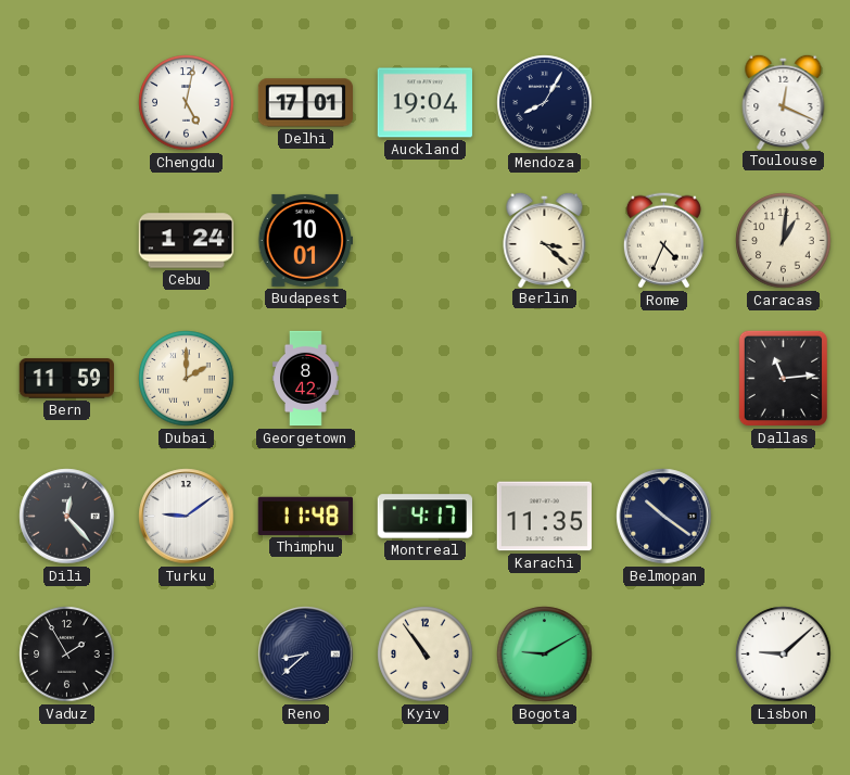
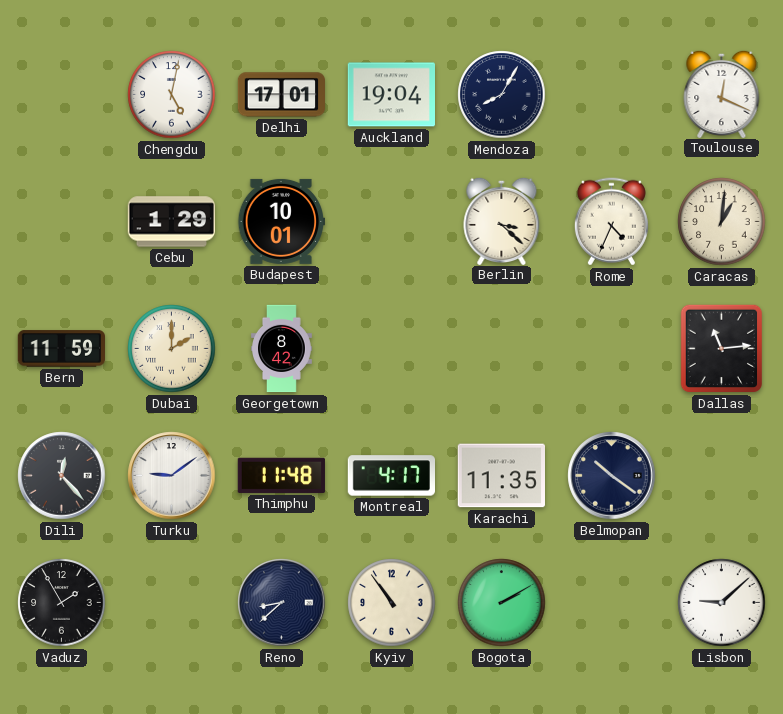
Cebu: 1:24 -> 1:29 (171, 222)
Bogota: 9:10 -> 2:10 (502, 603)
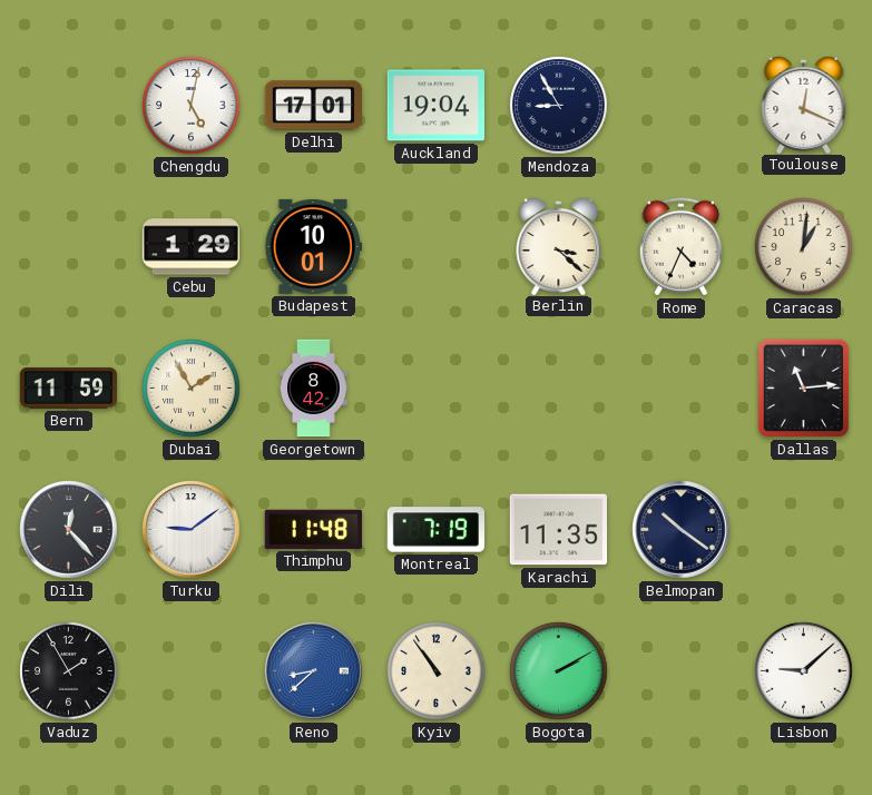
Mendoza: 8:05 -> 8:55 (559, 106)
Dubai: 2:00 -> 1:55 (192, 389)
Montreal: 4:17 -> 7:19 (435, 530)
Reno dial: navy -> blue (314, 671)
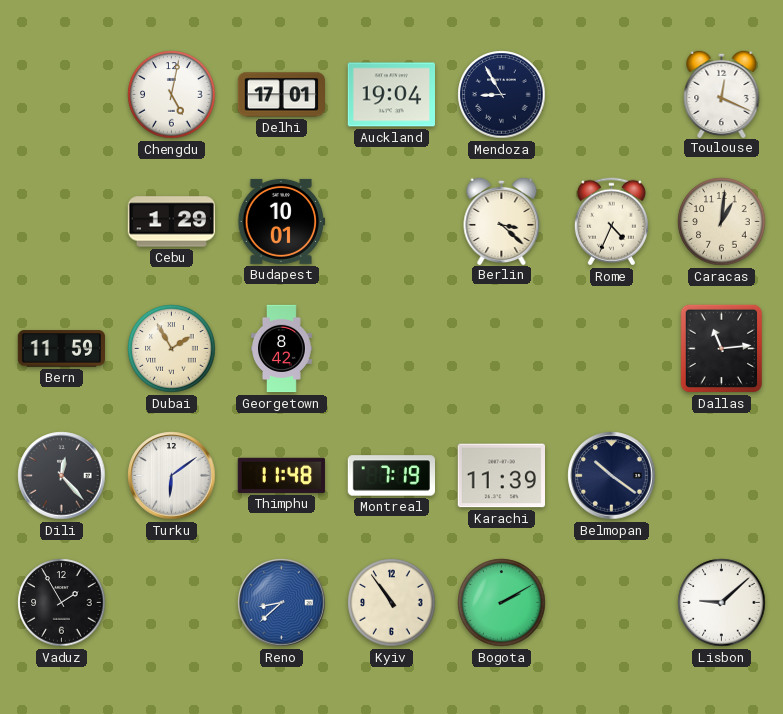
Turku: 9:09 -> 6:09 (172, 476)
Karachi: 11:35 -> 11:39 (501, 476)
